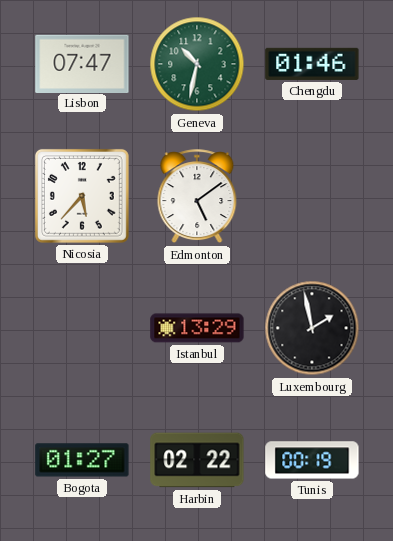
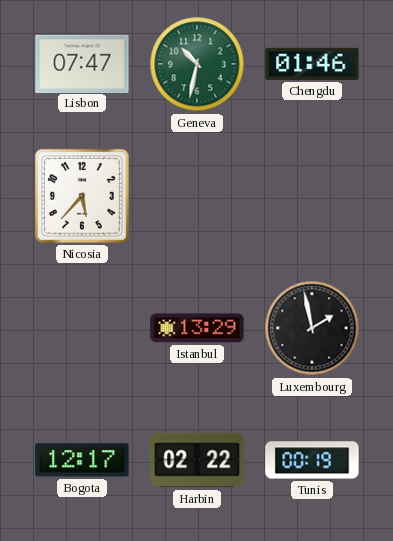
Edmonton: 5:09 -> none (197, 197)
Bogota: 01:27 -> 12:17 (82, 460)
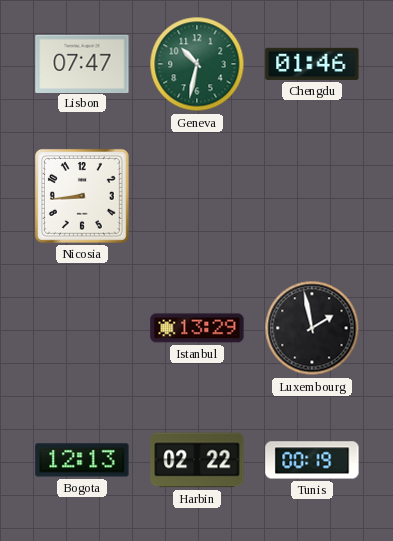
Nicosia: 5:37 -> 8:44 (82, 196)
Bogota: 12:17 -> 12:13 (82, 460)
